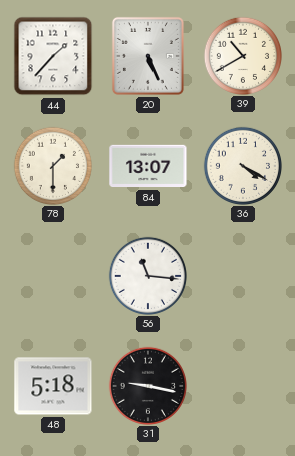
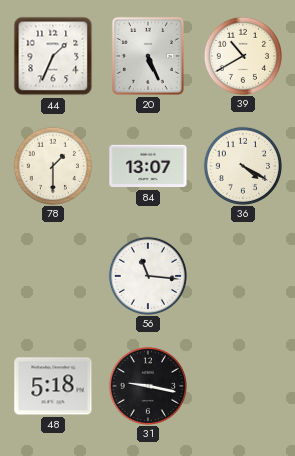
44: 1:37 -> 1:34 (53, 56)
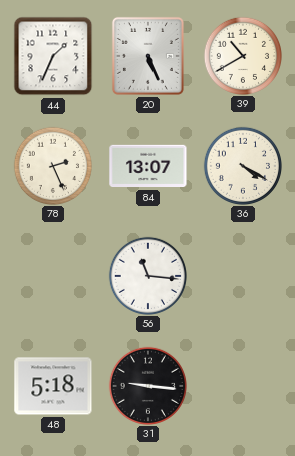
78: 1:30 -> 2:26 (52, 165)
31: 9:17 -> 9:16 (147, 385)
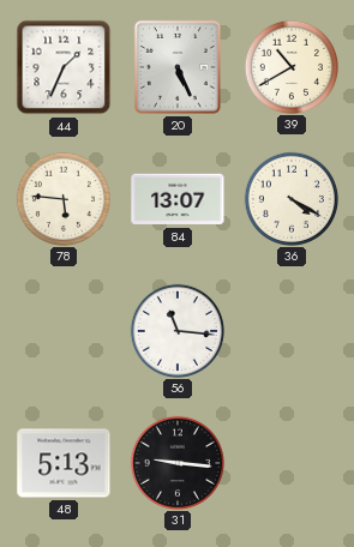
78: 2:26 -> 5:46 (62, 198)
48: 5:18 -> 5:13 (64, 463)
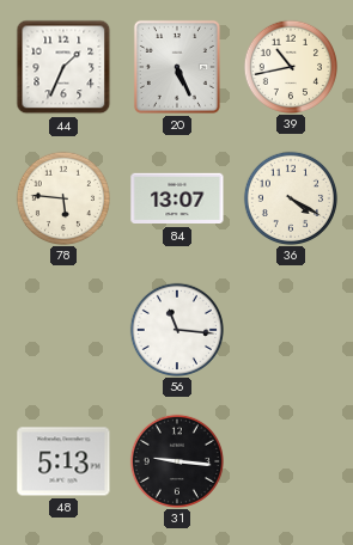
39: 10:40 -> 10:43 (290, 66)
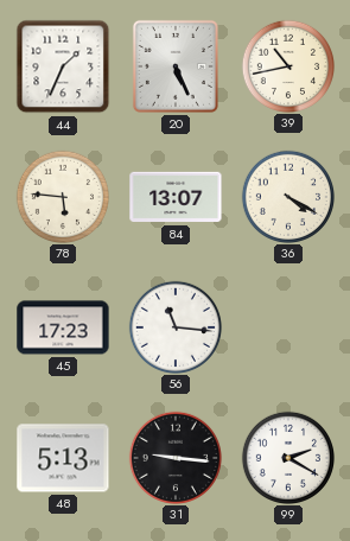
45: none -> 17:23 (63, 327)
99: none -> 2:20 (287, 457)
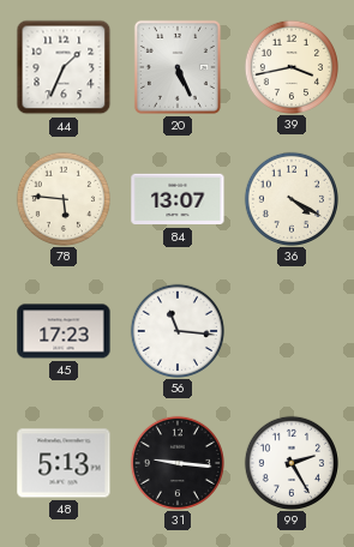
39: 10:43 -> 3:43 (290, 66)
99: 2:20 -> 2:25 (290, 462)
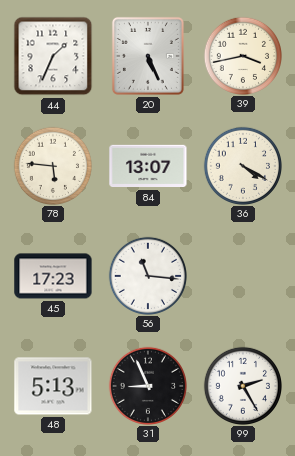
31: 9:16 -> 8:56 (147, 385)
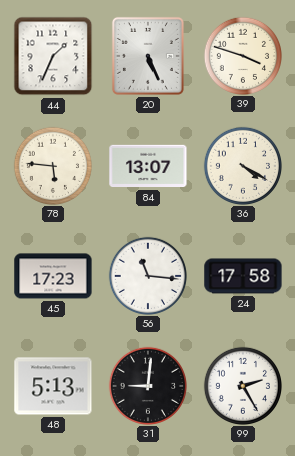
39: 3:43 -> 3:48 (242, 55)
24: none -> 17:58 (243, 276)
31: 8:56 -> 9:01 (147, 385)
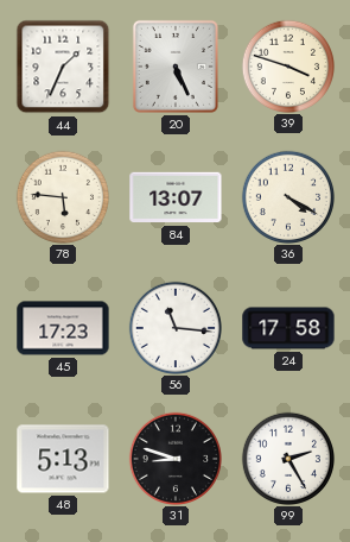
31: 9:01 -> 8:48 (174, 458)
